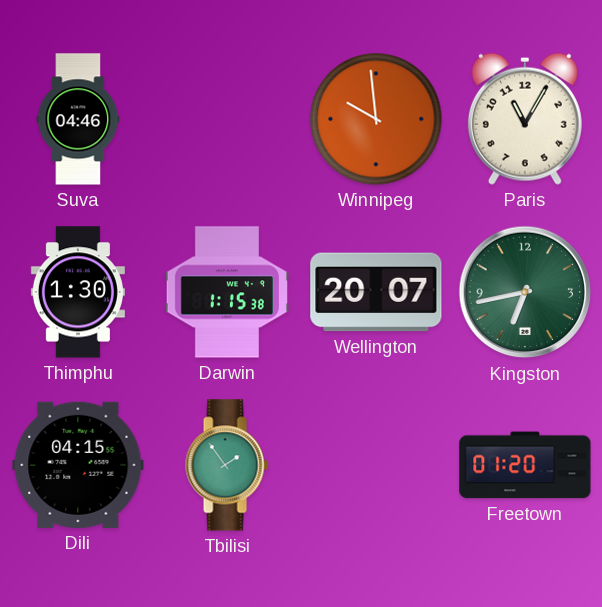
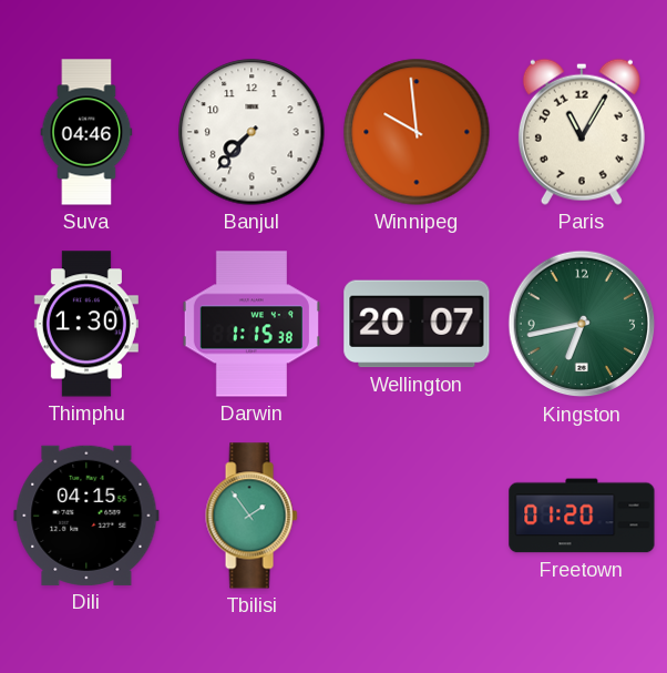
Banjul: none -> 7:37 (252, 132)
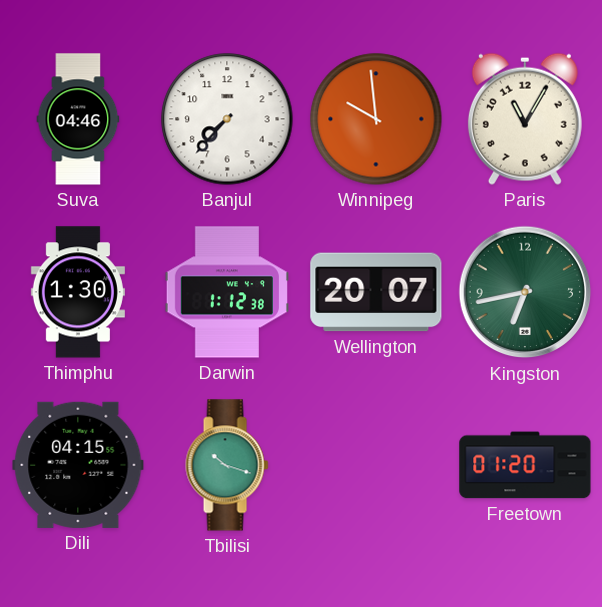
Darwin: 1:15 -> 1:12 (227, 292)
Tbilisi: 1:54 -> 10:18 (227, 465)
